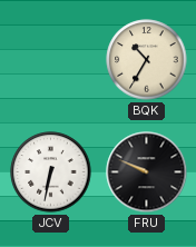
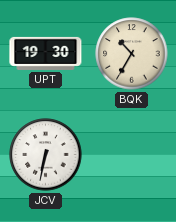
UPT: none -> 19:30 (46, 53)
FRU: 9:49 -> none (147, 172)
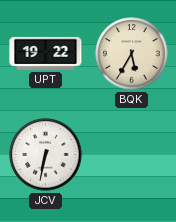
UPT: 19:30 -> 19:22 (46, 53)
BQK: 10:35 -> 5:35 (132, 54)
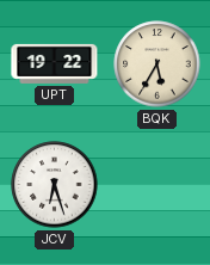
JCV: 6:32 -> 6:27 (55, 185)
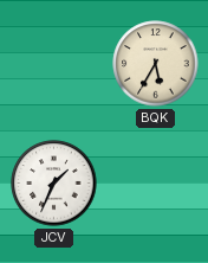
UPT: 19:22 -> none (55, 63)
JCV: 6:27 -> 1:34 (54, 184)
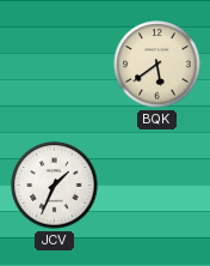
BQK: 5:35 -> 5:39 (157, 65)
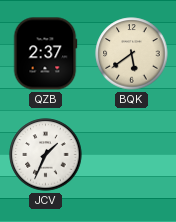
QZB: none -> 2:37 (45, 54)
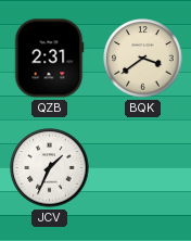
QZB: 2:37 -> 2:31 (49, 59)
BQK: 5:39 -> 3:39 (143, 59)
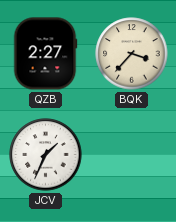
QZB: 2:31 -> 2:27 (45, 54)
BQK: 3:39 -> 3:37 (132, 54)
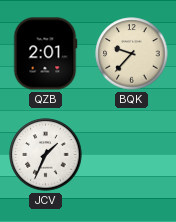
QZB: 2:27 -> 2:01 (45, 54)
BQK: 3:37 -> 9:37 (132, 54)
